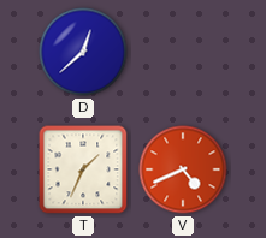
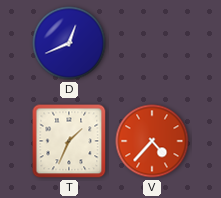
D: 12:38 -> 12:41 (69, 43)
V: 4:41 -> 4:37 (152, 141)
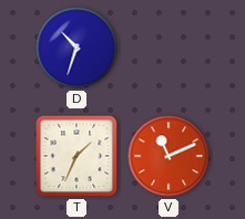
D: 12:41 -> 10:33 (76, 48)
V: 4:37 -> 11:11 (169, 156)
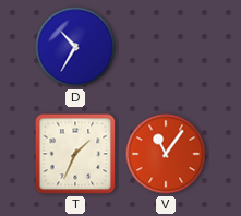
D: 10:33 -> 10:35 (75, 47)
V: 11:11 -> 11:06 (166, 154)
